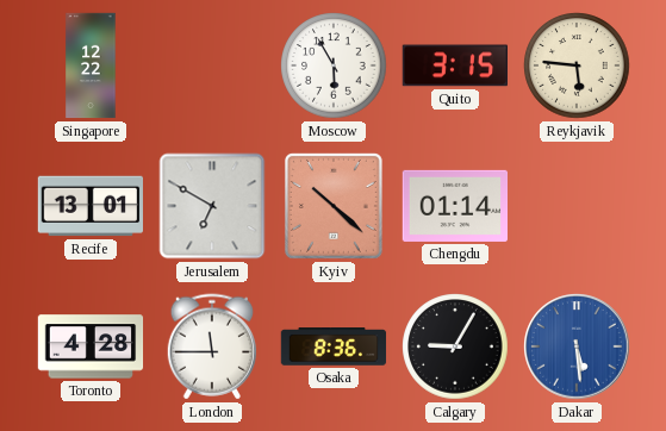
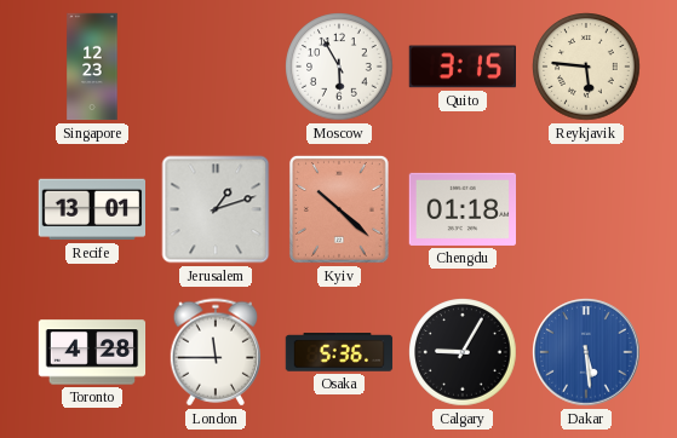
Singapore: 12:22 -> 12:23 (92, 67)
Jerusalem: 6:50 -> 1:12 (216, 209)
Chengdu: 01:14 -> 01:18 (461, 209)
Osaka: 8:36 -> 5:36 (339, 352)
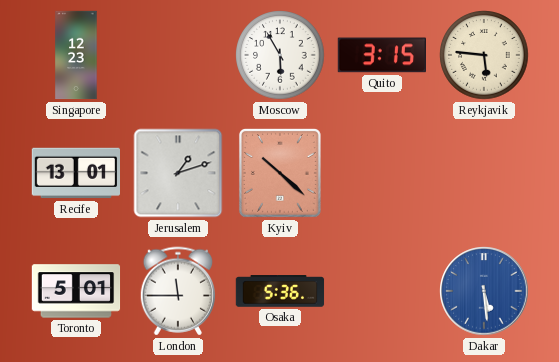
Chengdu: 01:18 -> none (461, 209)
Toronto: 4:28 -> 5:01 (76, 291)
Calgary: 9:05 -> none (463, 352)
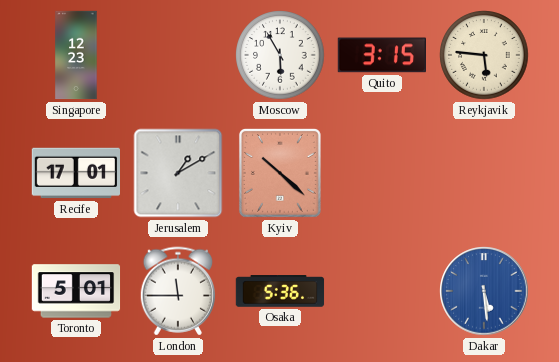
Recife: 13:01 -> 17:01 (75, 173)
Jerusalem: 1:12 -> 1:10 (178, 173)
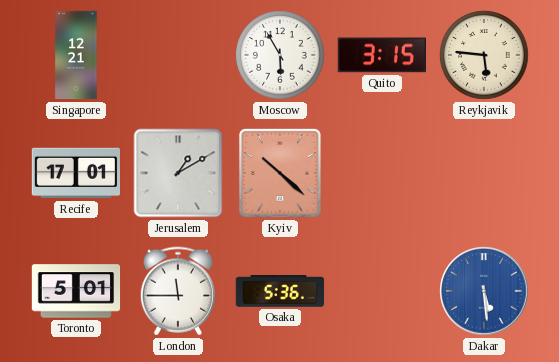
Singapore: 12:23 -> 12:21 (76, 55)
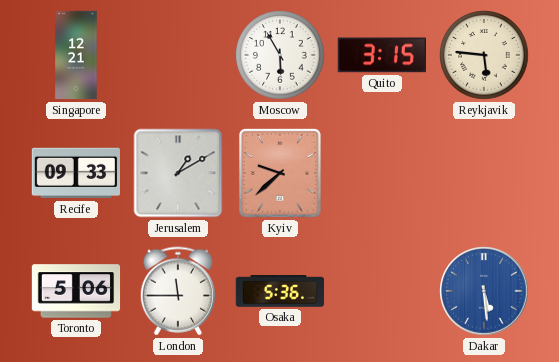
Recife: 17:01 -> 09:33 (75, 173)
Kyiv: 10:22 -> 9:38 (280, 173)
Toronto: 5:01 -> 5:06 (76, 291)
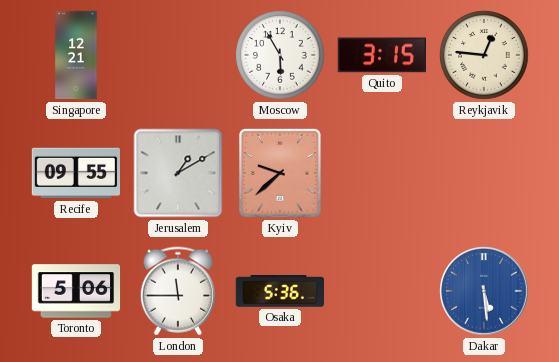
Reykjavik: 5:46 -> 12:46 (484, 55)
Recife: 09:33 -> 09:55 (75, 173)
